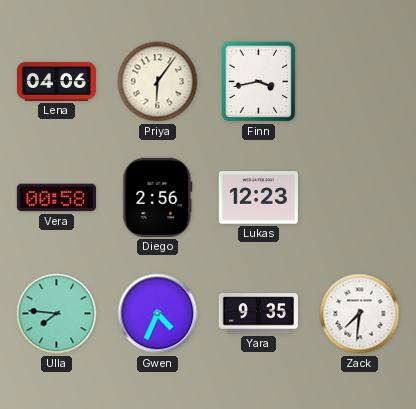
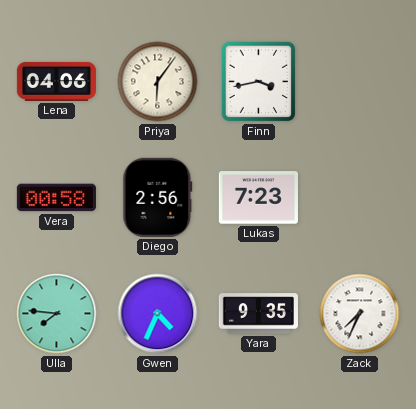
Lukas: 12:23 -> 7:23 (258, 198)
Zack: 7:31 -> 7:34 (360, 314)
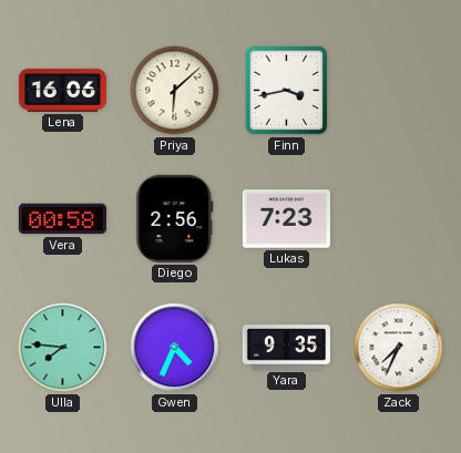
Lena: 04:06 -> 16:06 (62, 90)
Priya: 6:06 -> 6:08 (175, 91)
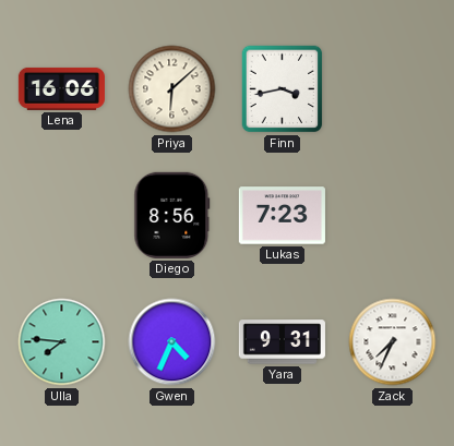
Vera: 00:58 -> none (62, 219)
Diego: 2:56 -> 8:56 (172, 215)
Yara: 9:35 -> 9:31 (282, 342)
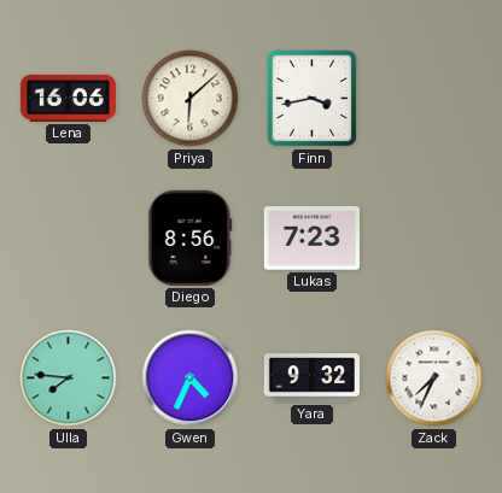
Yara: 9:31 -> 9:32 (311, 378)
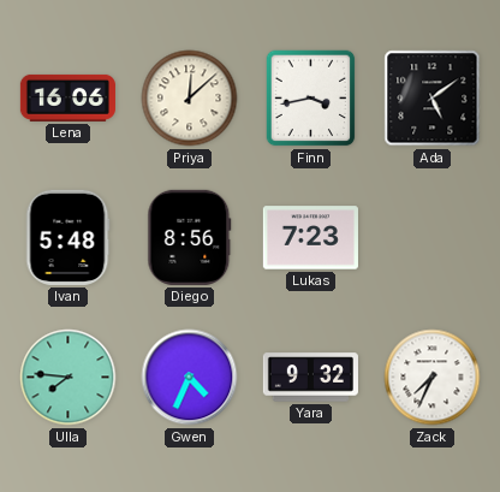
Priya: 6:08 -> 12:08 (190, 99)
Ada: none -> 5:09 (433, 99)
Ivan: none -> 5:48 (67, 237)
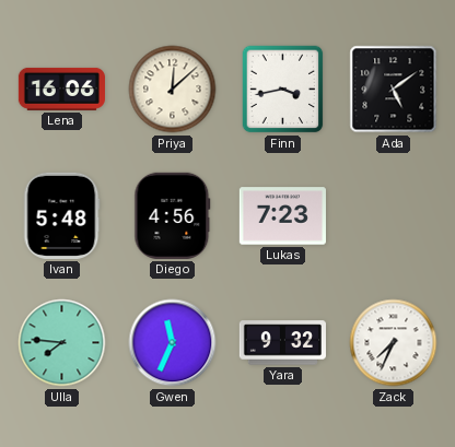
Diego: 8:56 -> 4:56 (173, 215)
Gwen: 4:34 -> 11:34 (173, 343)
